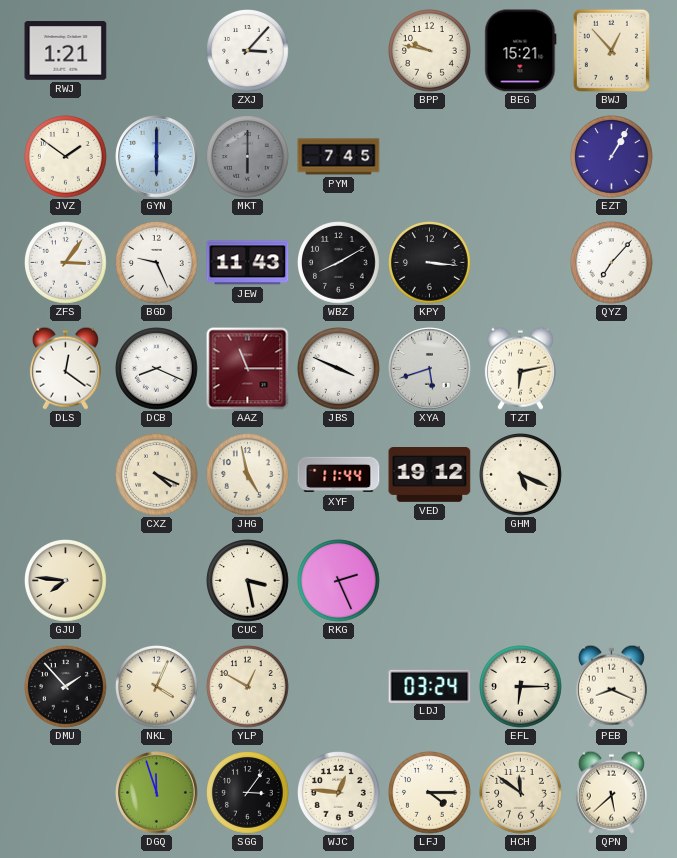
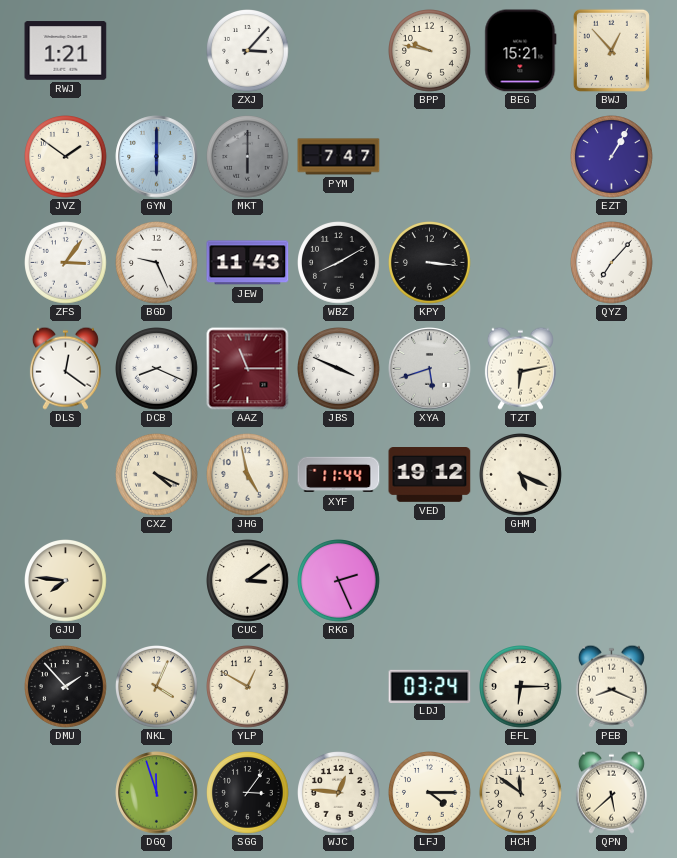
PYM: 7:45 -> 7:47 (339, 157)
CUC: 3:28 -> 3:09 (248, 581)
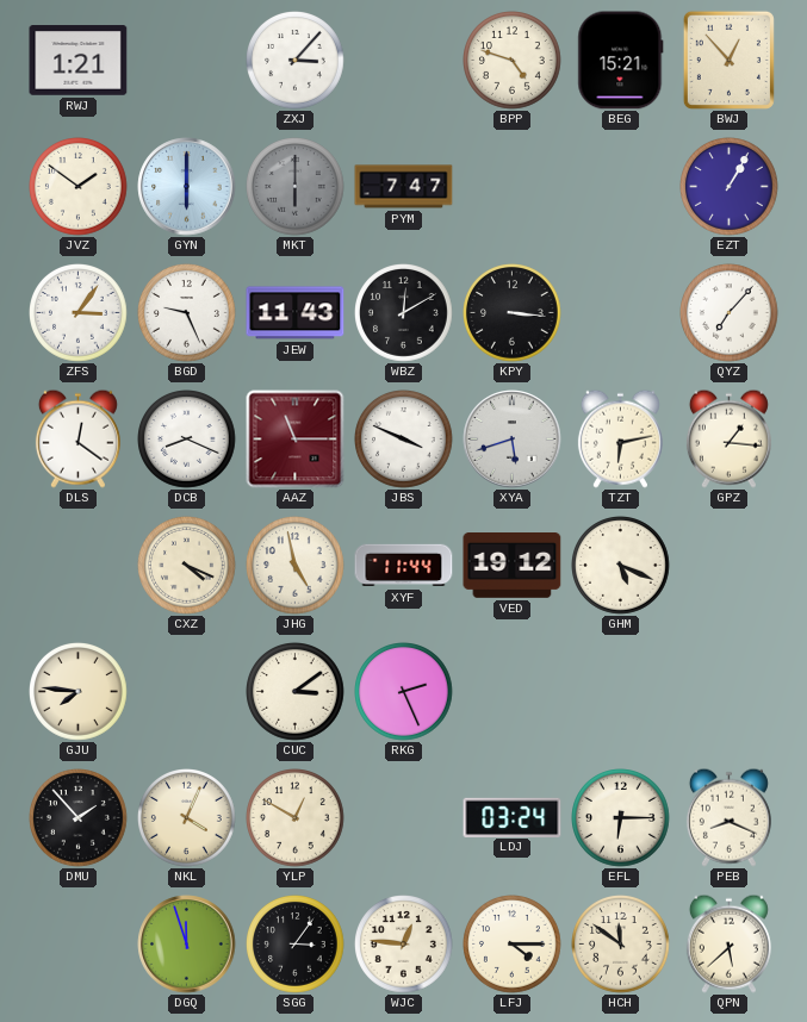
BPP: 9:47 -> 4:48 (513, 61)
WBZ: 8:10 -> 12:10 (404, 313)
GPZ: none -> 1:16 (728, 438)
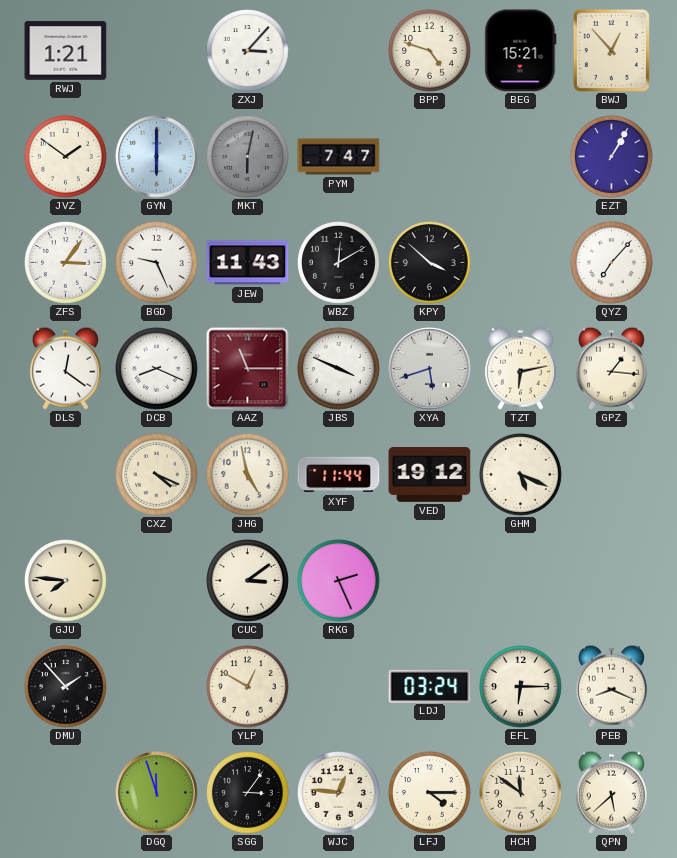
MKT: 6:00 -> 6:02 (248, 157)
KPY: 3:16 -> 3:52 (430, 263)
NKL: 4:04 -> none (187, 818)
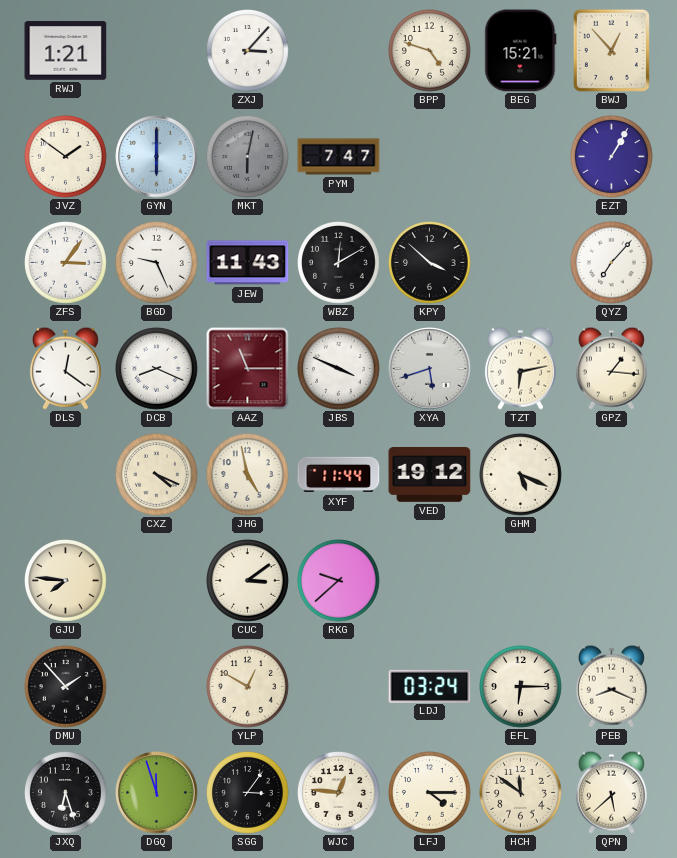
RKG: 2:26 -> 9:38 (339, 581)
JXQ: none -> 6:27 (66, 793)
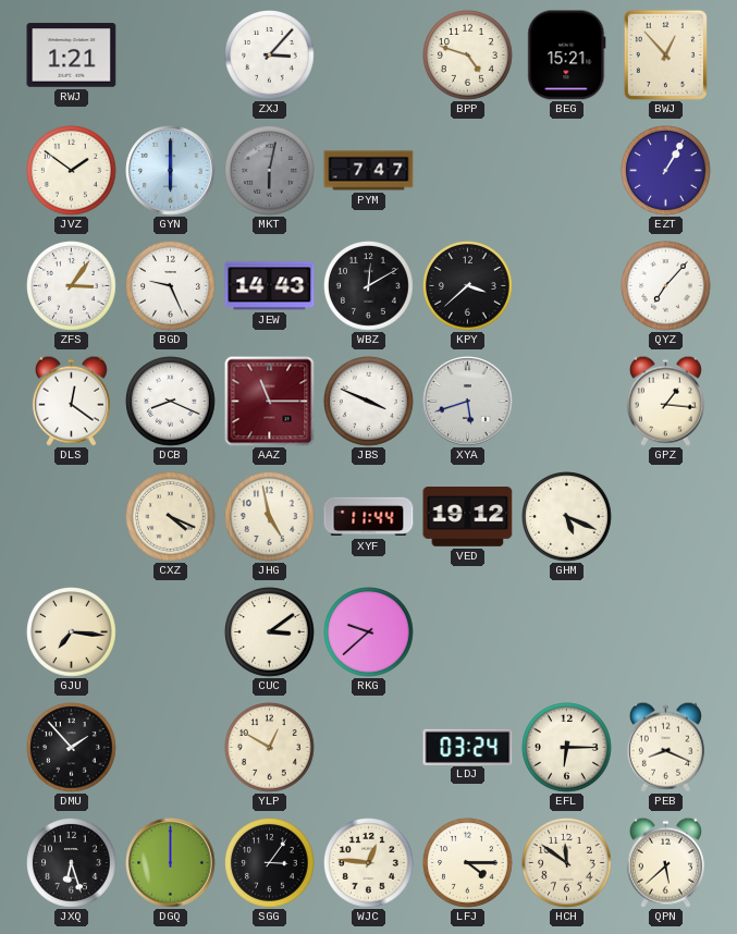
JEW: 11:43 -> 14:43 (270, 286)
KPY: 3:52 -> 3:38 (468, 286)
TZT: 6:13 -> none (520, 368)
GJU: 7:46 -> 7:16 (72, 632)
DGQ: 11:57 -> 12:00 (171, 863)
